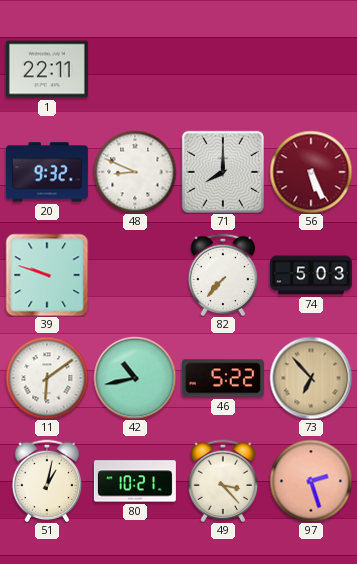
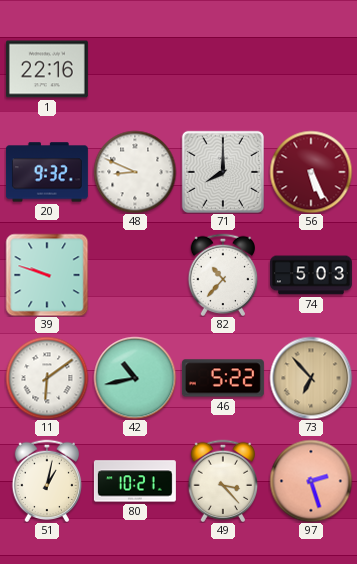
1: 22:11 -> 22:16 (47, 69)
82: 7:37 -> 10:37 (223, 274)
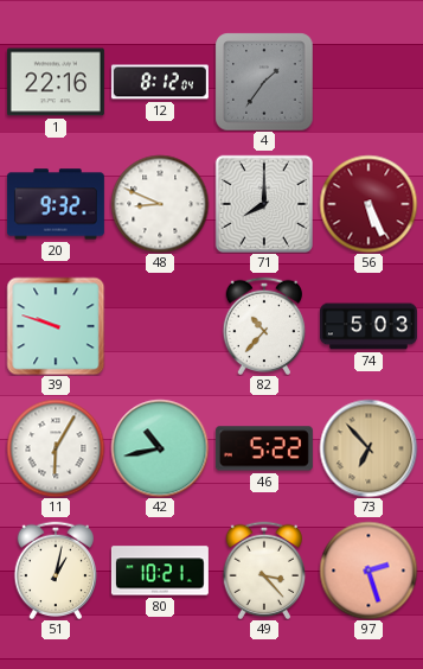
12: none -> 8:12 (160, 82)
4: none -> 1:36 (264, 82)
11: 6:09 -> 6:05 (56, 448)
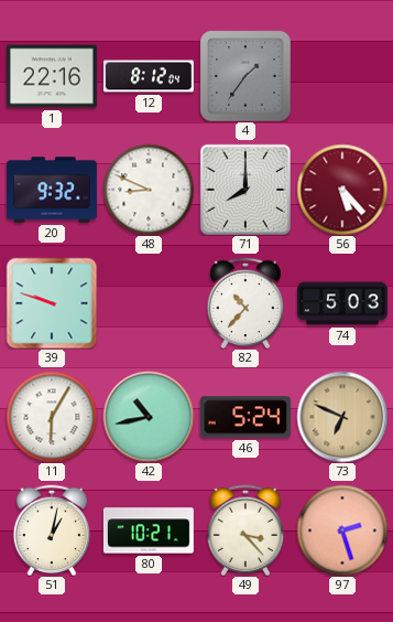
56: 5:26 -> 5:23 (342, 190)
46: 5:22 -> 5:24 (245, 417)
73: 6:53 -> 6:49 (342, 417)
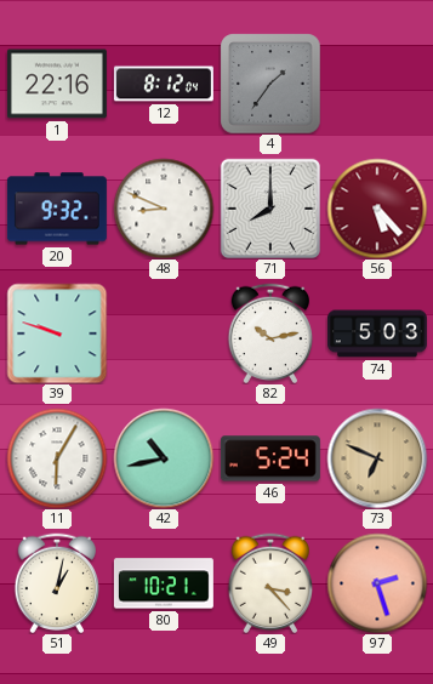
82: 10:37 -> 10:13 (270, 332)
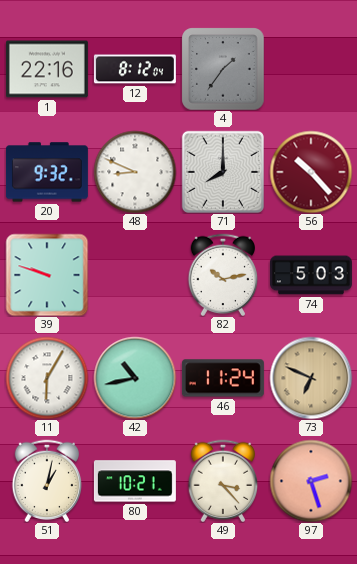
56: 5:23 -> 10:23 (311, 172)
46: 5:24 -> 11:24 (223, 378)
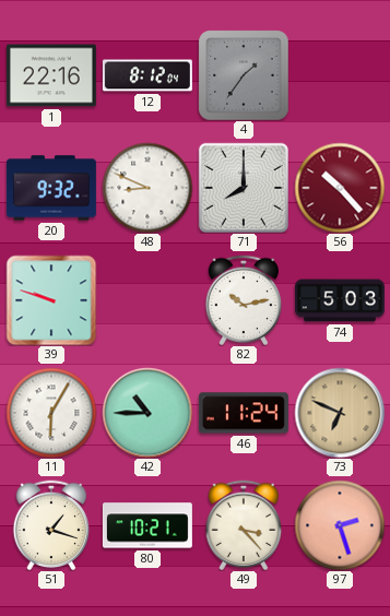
42: 10:43 -> 10:45 (147, 413)
51: 1:02 -> 1:18 (51, 524)
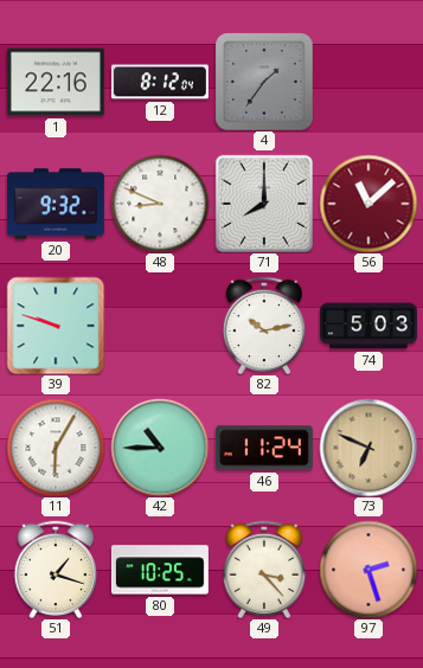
56: 10:23 -> 11:08 (368, 204)
80: 10:21 -> 10:25 (160, 570)
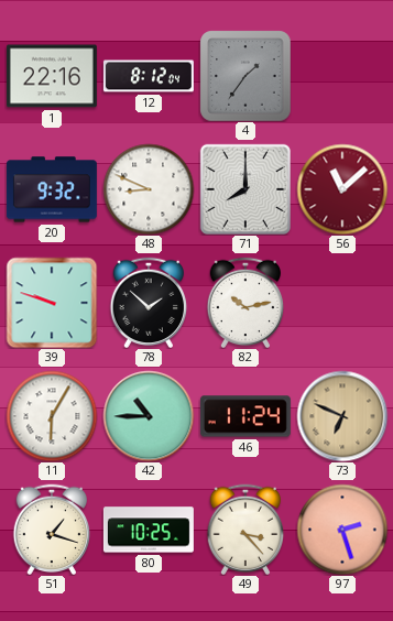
78: none -> 1:52 (149, 302)
74: 5:03 -> none (368, 326)
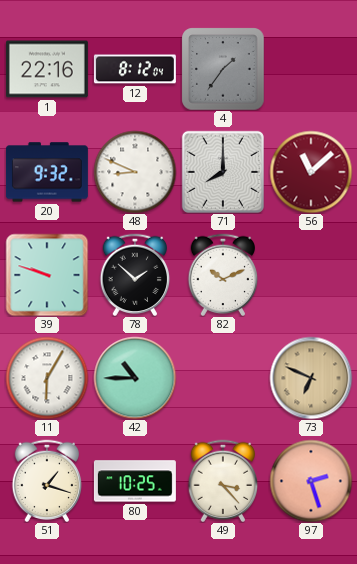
82: 10:13 -> 10:11 (223, 274)
46: 11:24 -> none (245, 416)
